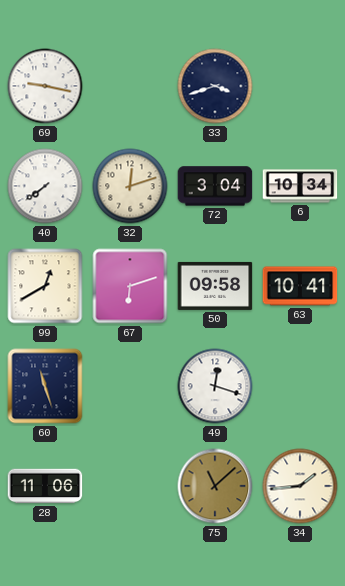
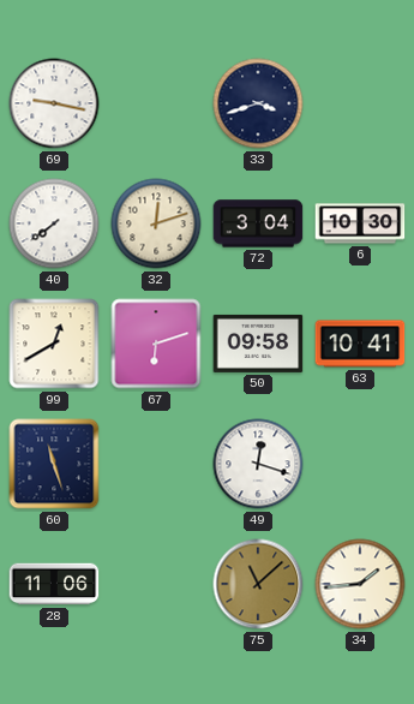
6: 10:34 -> 10:30 (360, 223)
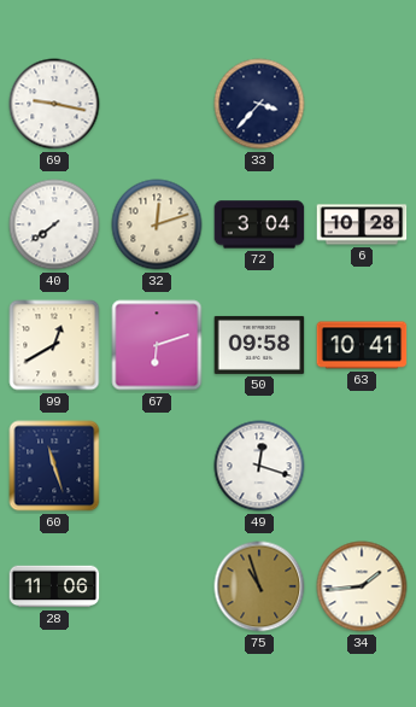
33: 3:42 -> 3:37 (259, 104)
6: 10:30 -> 10:28 (362, 224)
75: 11:08 -> 10:57 (259, 586)
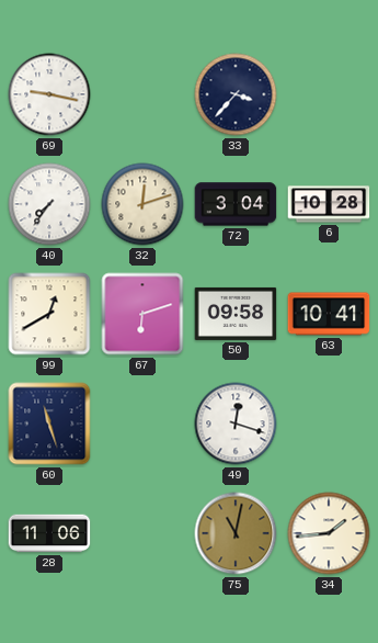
40: 7:39 -> 7:36 (49, 204)
75: 10:57 -> 11:02 (236, 533)
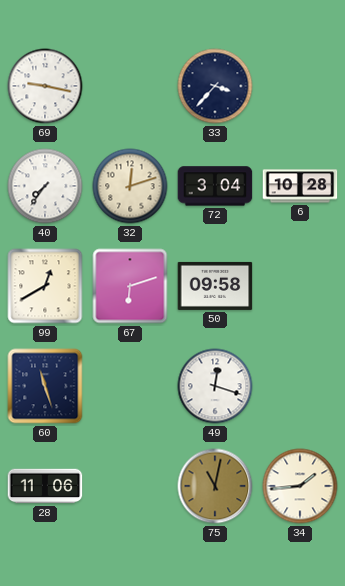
63: 10:41 -> none (329, 314)
